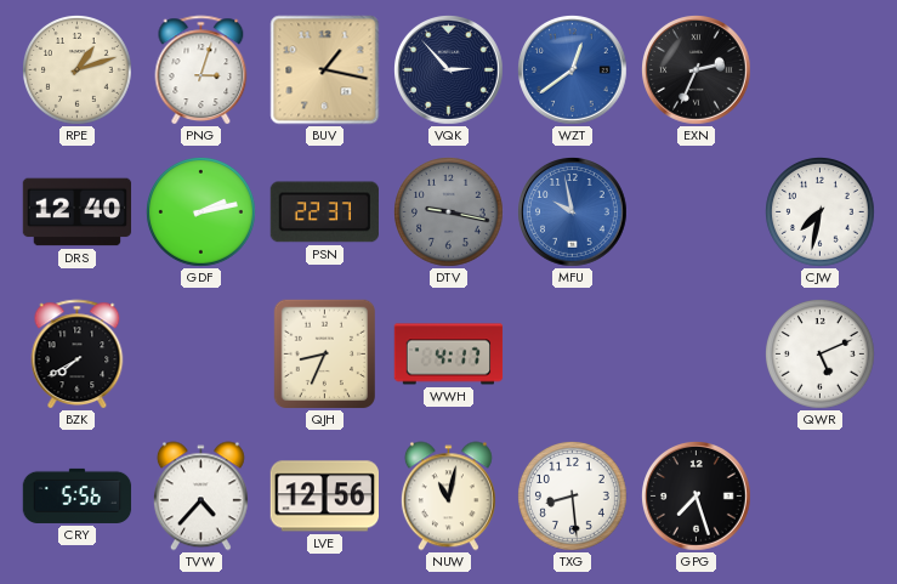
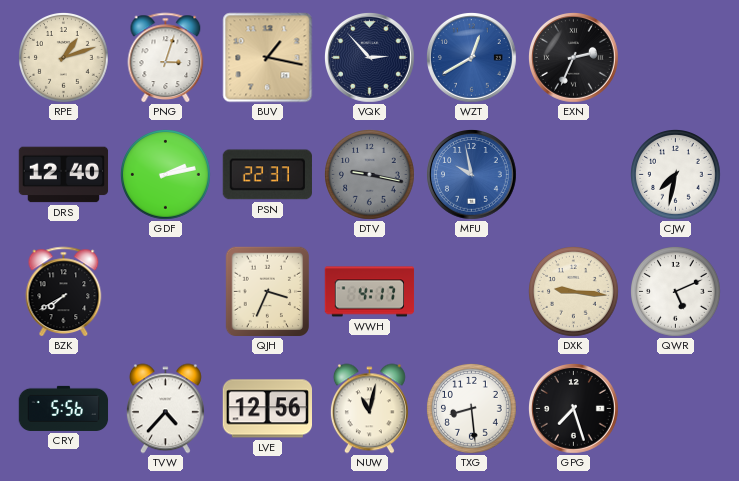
WZT: 12:39 -> 12:40 (472, 58)
QJH: 8:34 -> 3:34 (268, 292)
DXK: none -> 9:16 (574, 292)
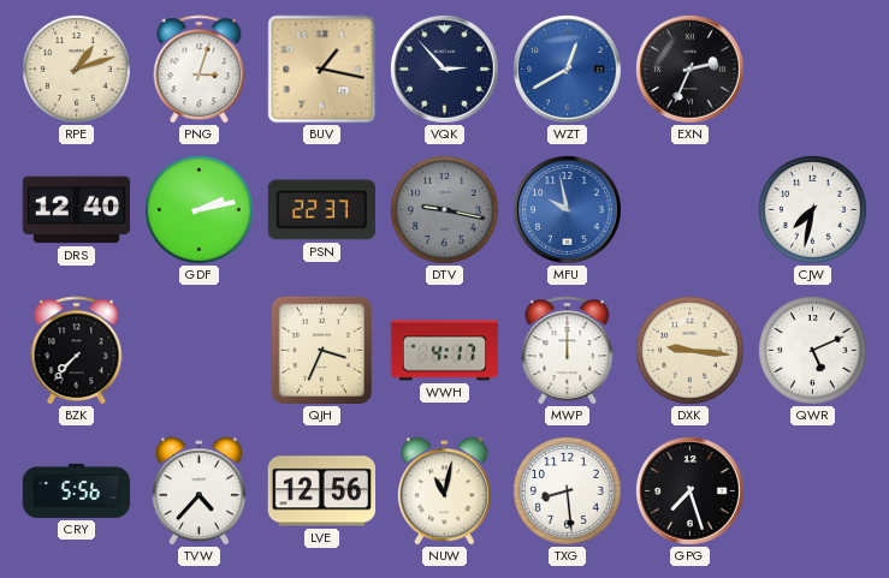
BZK: 7:40 -> 7:37 (77, 351)
MWP: none -> 12:00 (568, 351)
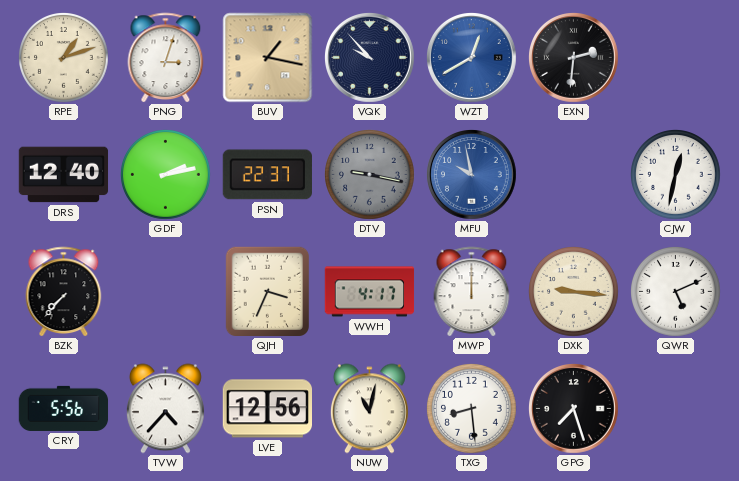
VQK: 2:53 -> 9:53 (370, 58)
EXN: 2:34 -> 2:31 (574, 58)
CJW: 7:32 -> 12:32 (676, 175)
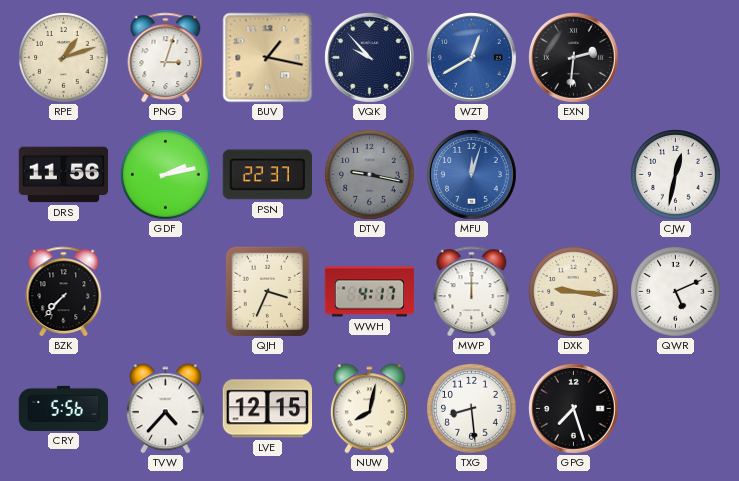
DRS: 12:40 -> 11:56 (64, 175)
MFU: 9:58 -> 12:03 (472, 175)
LVE: 12:56 -> 12:15 (267, 409)
NUW: 11:02 -> 8:02 (369, 409)
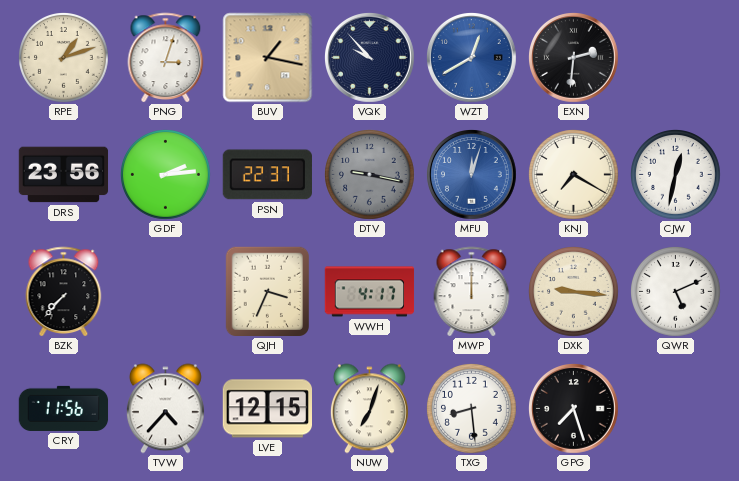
DRS: 11:56 -> 23:56 (64, 175)
GDF: 2:13 -> 2:14 (166, 175)
KNJ: none -> 7:20 (574, 175)
CRY: 5:56 -> 11:56 (64, 408)
NUW: 8:02 -> 7:03 (369, 409)
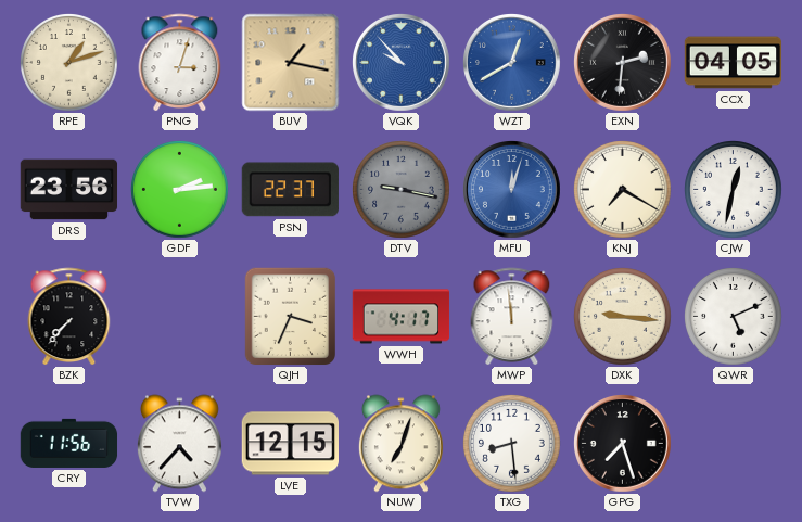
VQK dial: navy -> blue (402, 63)
CCX: none -> 04:05 (734, 63)
MWP: 12:00 -> 11:59 (512, 317)
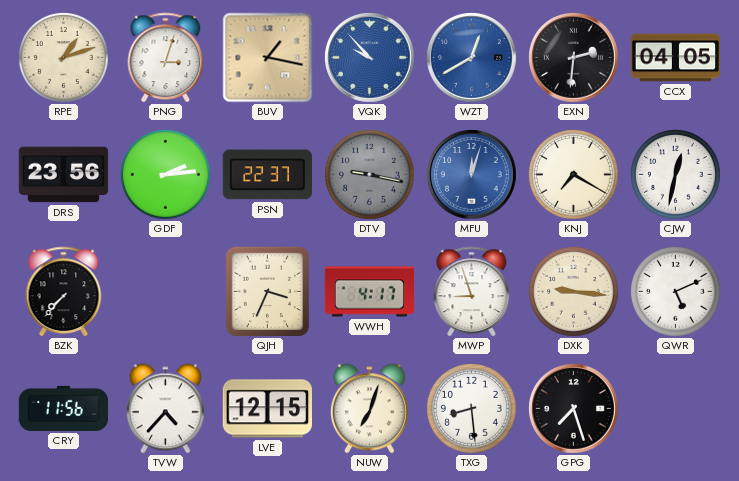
MWP: 11:59 -> 8:57 (472, 292)
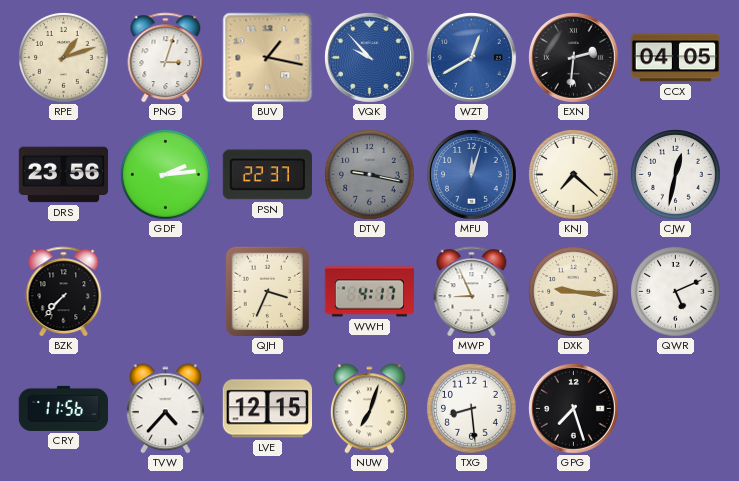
KNJ: 7:20 -> 7:22 (574, 175)
MWP: 8:57 -> 8:56 (472, 292)
